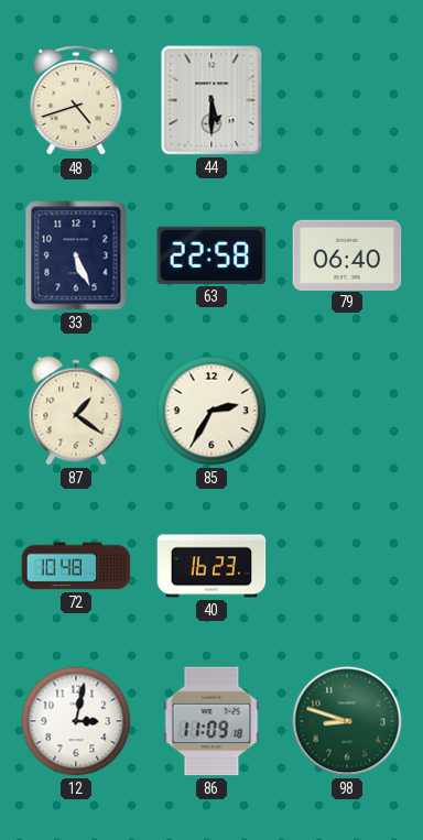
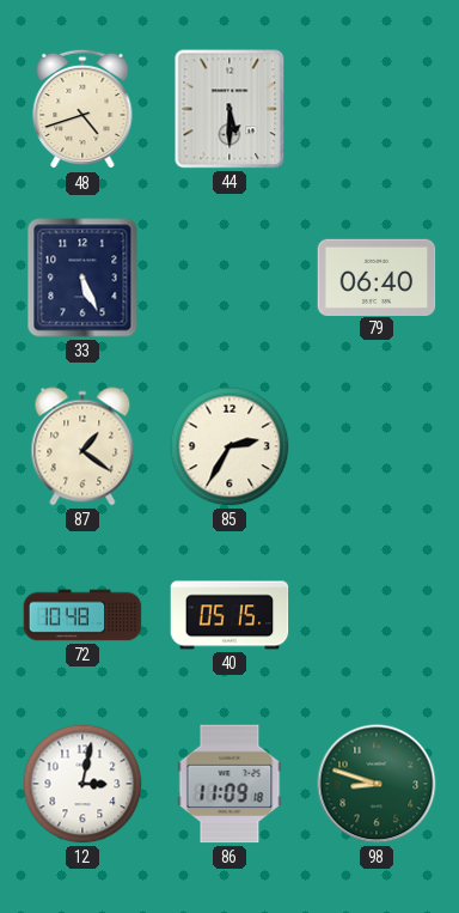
63: 22:58 -> none (211, 255)
40: 16:23 -> 05:15 (229, 615)
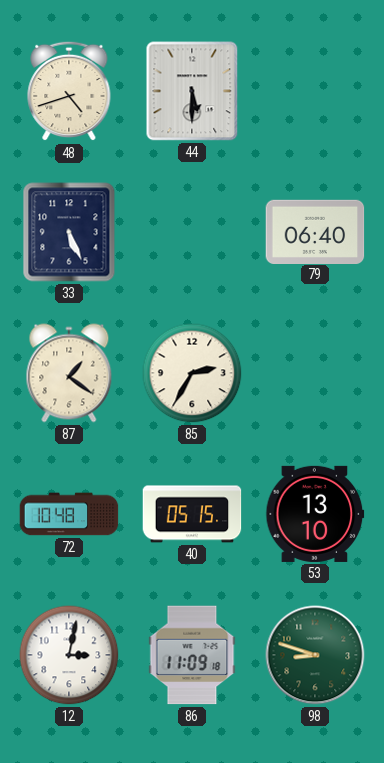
53: none -> 13:10 (315, 514)
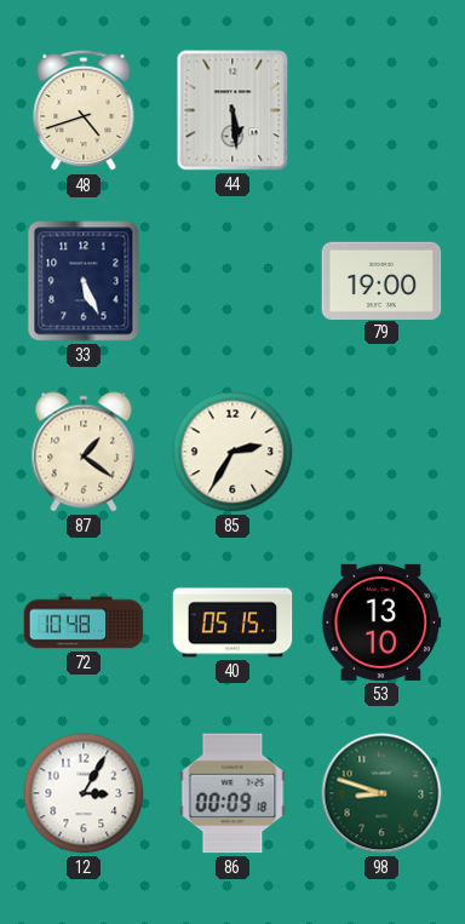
44: 5:30 -> 5:29 (232, 110)
79: 06:40 -> 19:00 (381, 280)
12: 3:02 -> 3:05 (84, 793)
86: 11:09 -> 00:09 (232, 793)
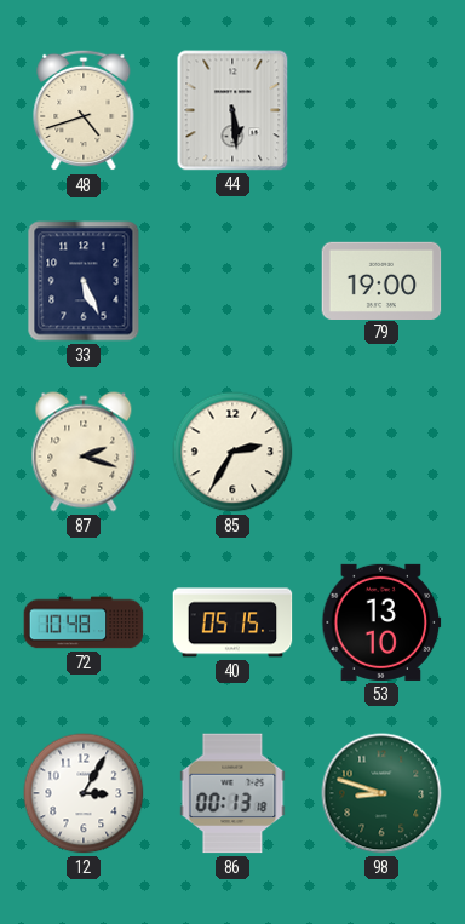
87: 1:21 -> 2:18 (84, 452)
86: 00:09 -> 00:13 (232, 793)
